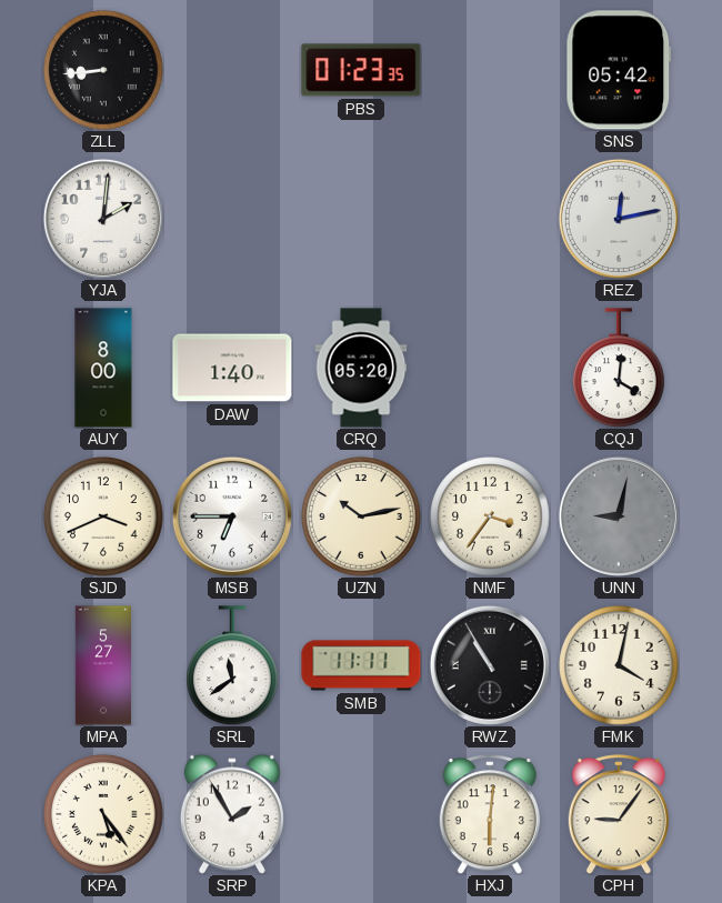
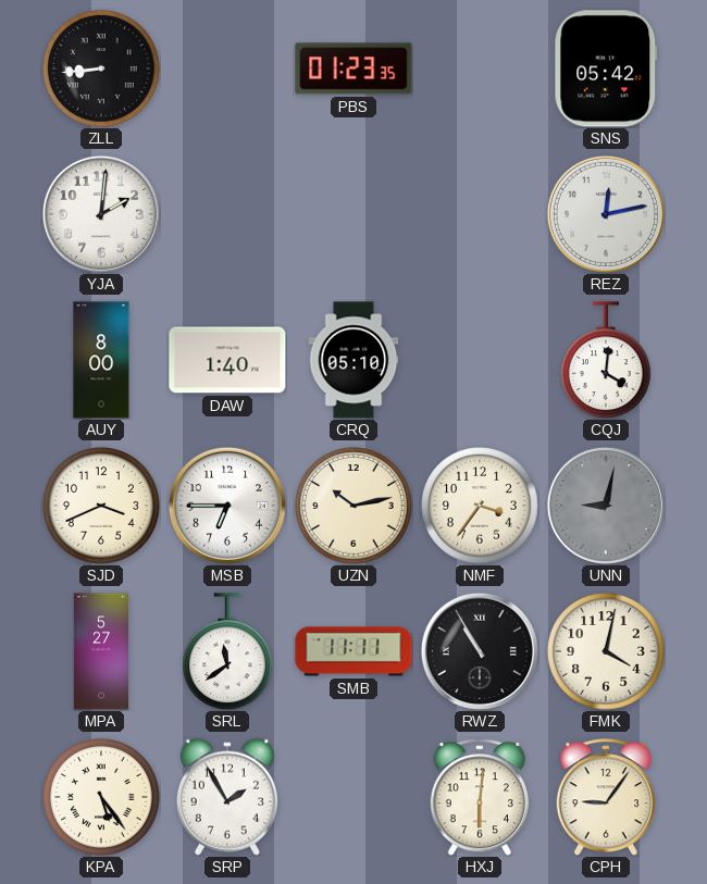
CRQ: 05:20 -> 05:10 (353, 360)
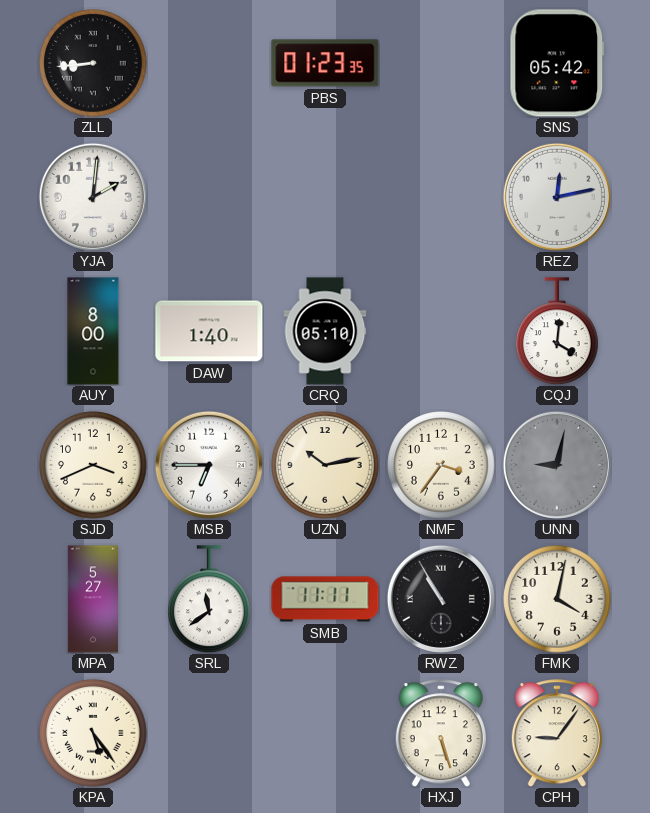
SRP: 1:55 -> none (227, 797)
HXJ: 6:01 -> 5:27 (441, 733)
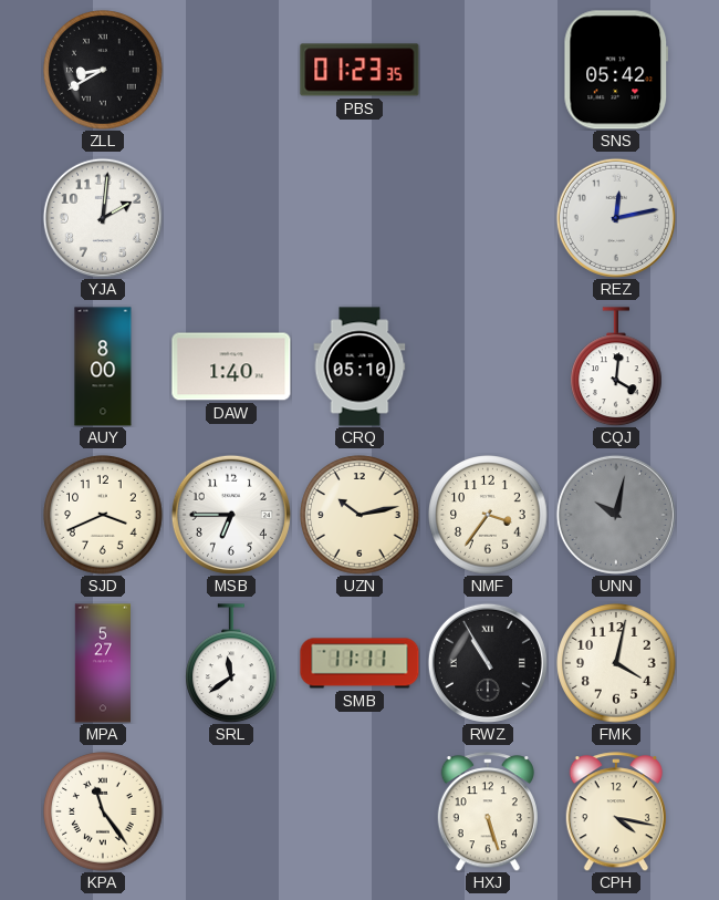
ZLL: 8:44 -> 8:40 (103, 70)
UNN: 9:02 -> 10:02 (616, 515)
KPA: 5:24 -> 11:24 (103, 811)
CPH: 9:06 -> 4:17 (616, 811)
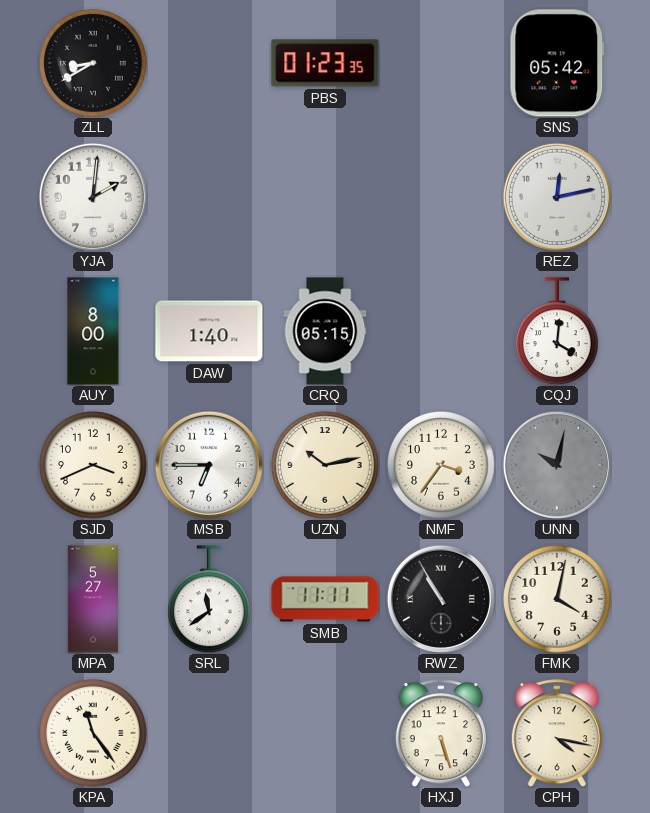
CRQ: 05:10 -> 05:15 (325, 331)
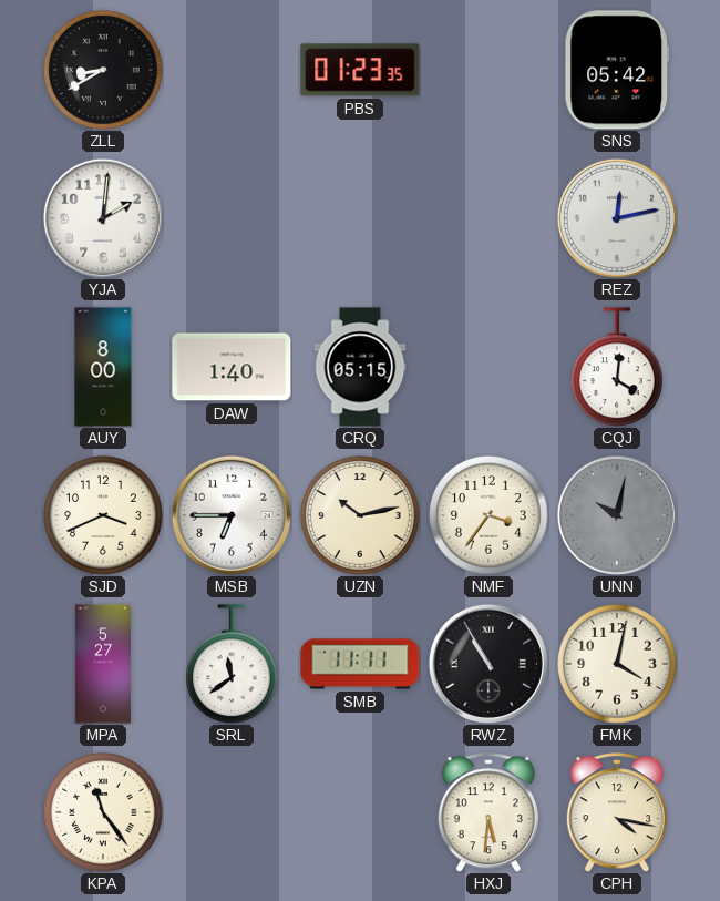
HXJ: 5:27 -> 5:31 (488, 812)
